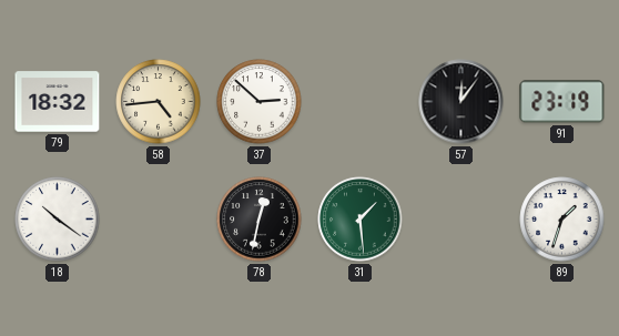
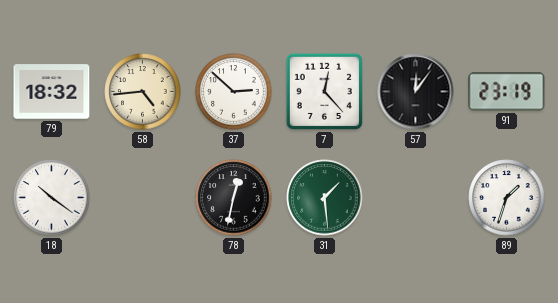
7: none -> 12:23 (324, 91)
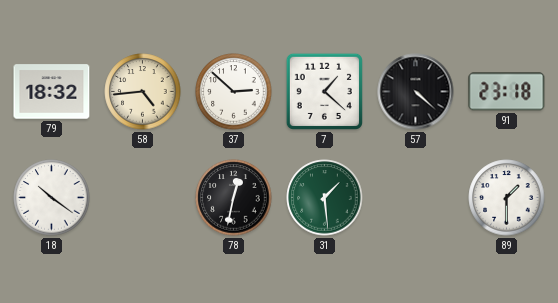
7: 12:23 -> 1:22 (324, 91)
57: 12:06 -> 4:22 (416, 92)
91: 23:19 -> 23:18 (507, 92)
89: 1:33 -> 1:30 (507, 198)
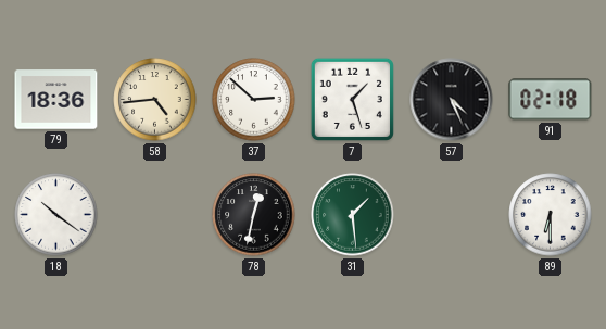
79: 18:32 -> 18:36 (56, 100)
7: 1:22 -> 1:27 (352, 99)
57: 4:22 -> 4:26 (452, 100)
91: 23:18 -> 02:18 (551, 100)
89: 1:30 -> 6:30 (551, 215)
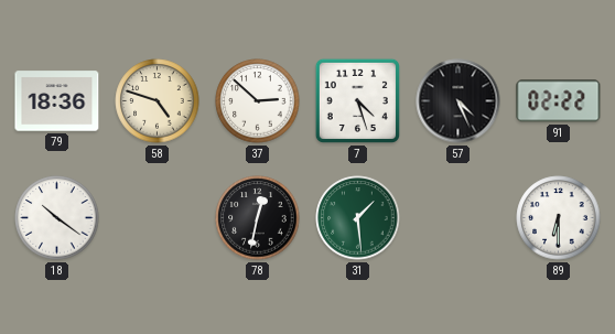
58: 4:44 -> 4:48 (158, 101)
7: 1:27 -> 4:27 (357, 100)
91: 02:18 -> 02:22 (559, 101)
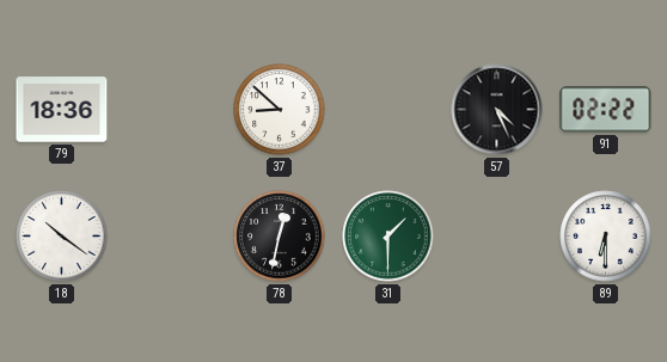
58: 4:48 -> none (158, 101)
37: 2:52 -> 8:52 (280, 110)
7: 4:27 -> none (357, 100)
31: 1:29 -> 1:30 (388, 237)
